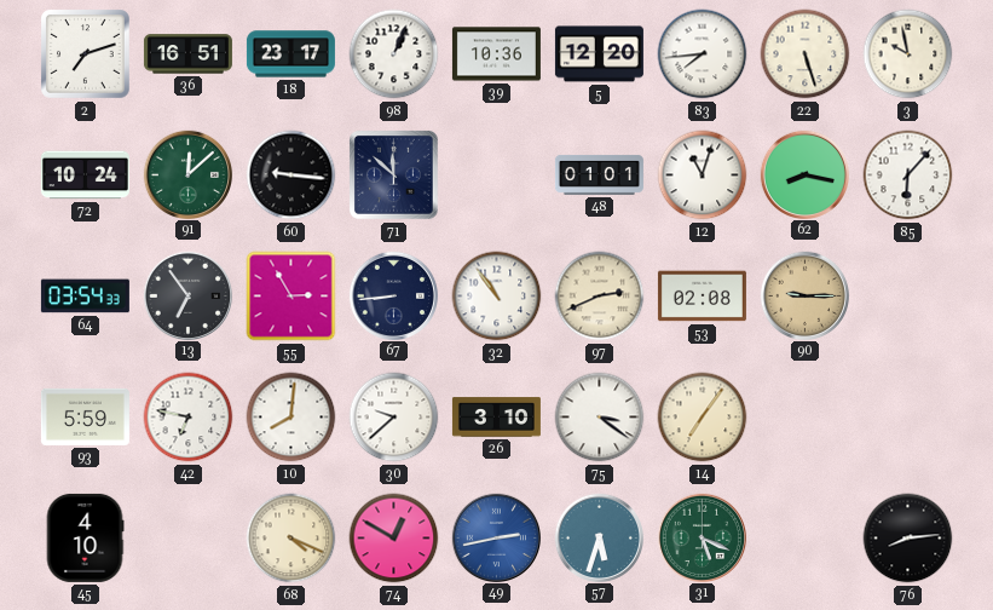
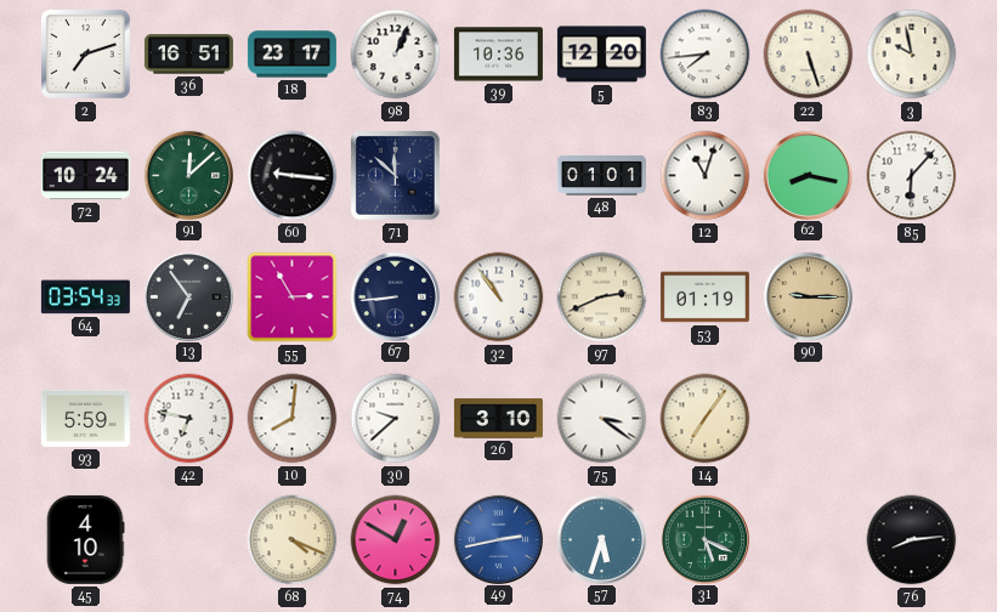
53: 02:08 -> 01:19 (704, 297)
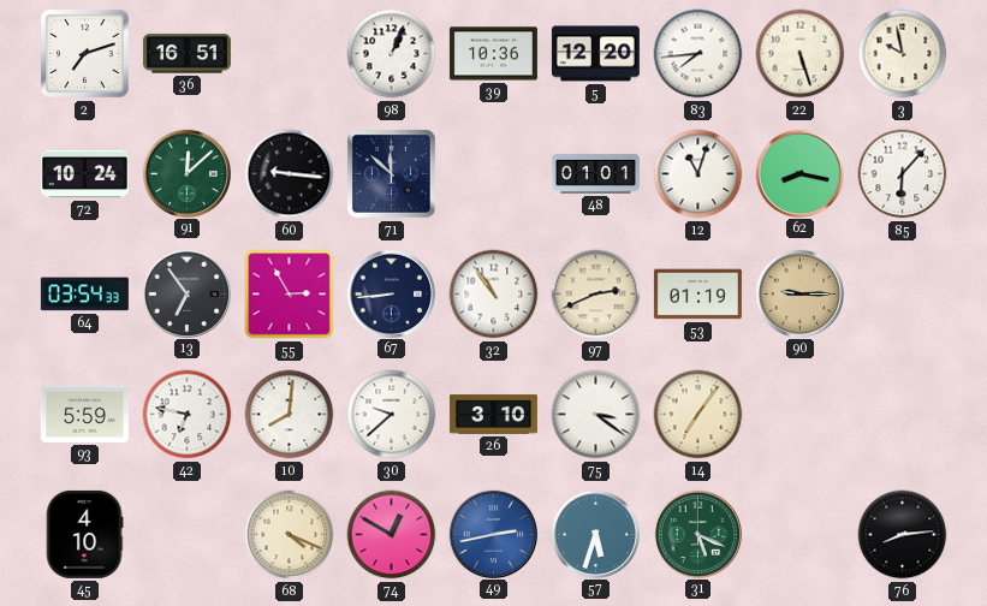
18: 23:17 -> none (291, 55)
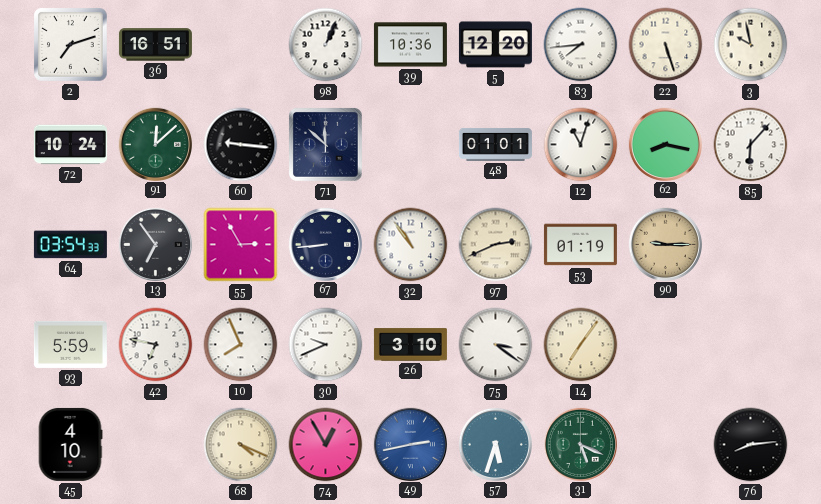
10: 8:01 -> 7:56 (241, 345)
30: 9:38 -> 9:41 (326, 345)
74: 12:50 -> 12:55 (326, 445)
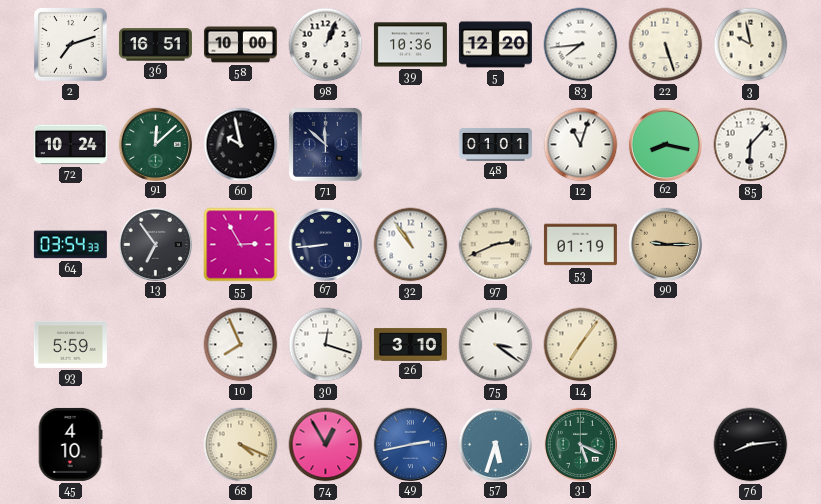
58: none -> 10:00 (240, 45)
60: 9:16 -> 9:58 (241, 145)
42: 6:47 -> none (156, 345)
30: 9:41 -> 12:18 (326, 345)
